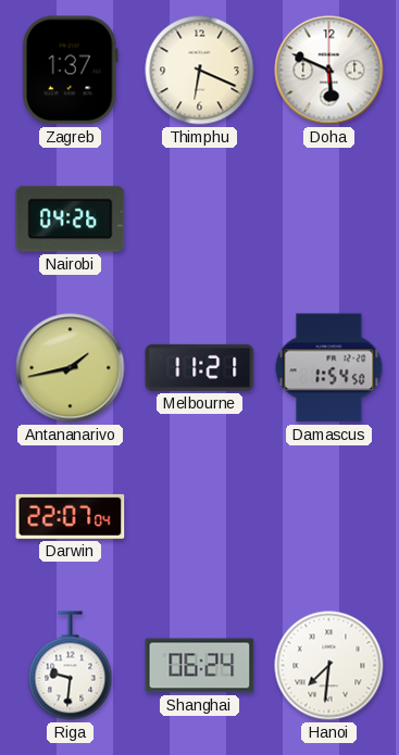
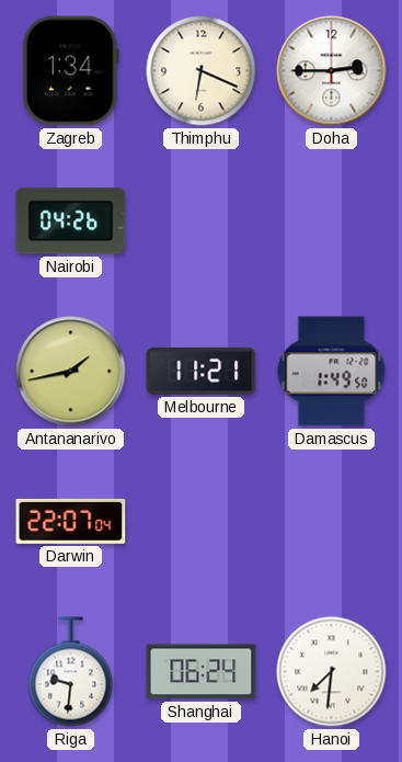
Zagreb: 1:37 -> 1:34 (70, 71)
Doha: 5:49 -> 2:45 (332, 71)
Damascus: 1:54 -> 1:49 (332, 372)
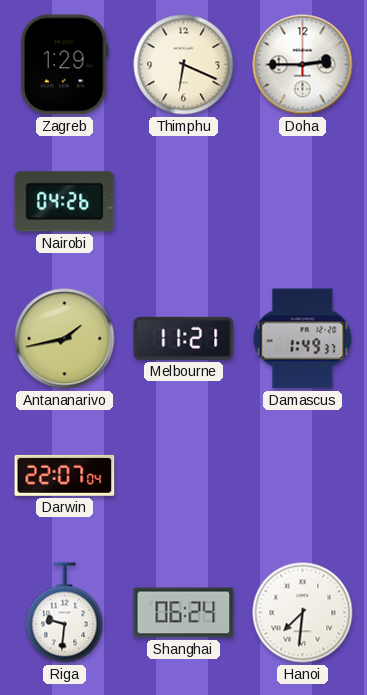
Zagreb: 1:34 -> 1:29 (64, 65)
Damascus: 1:49:50 -> 1:49:37 (303, 339)
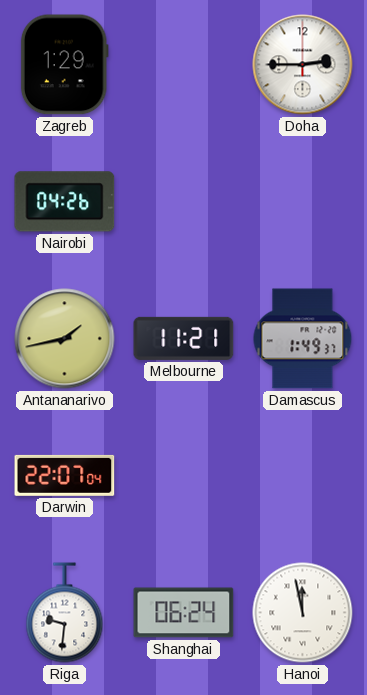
Thimphu: 6:19 -> none (184, 65)
Hanoi: 7:31 -> 11:58 (303, 613)
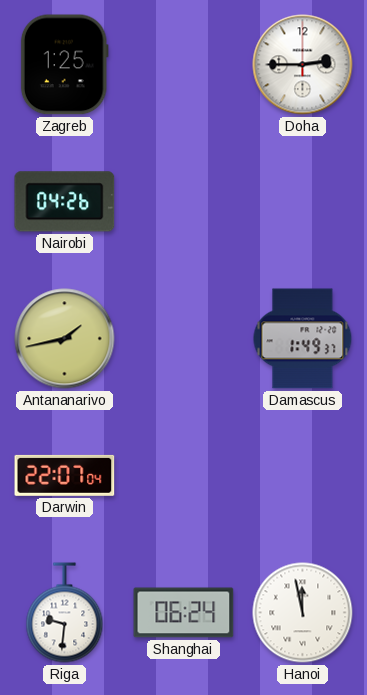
Zagreb: 1:29 -> 1:25 (64, 65)
Melbourne: 11:21 -> none (184, 338)
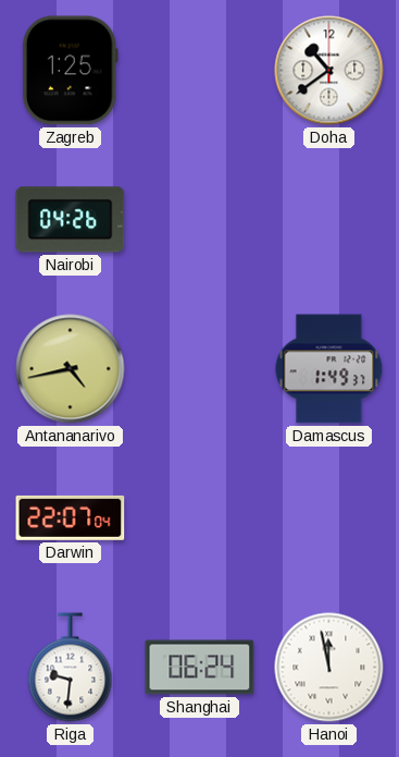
Doha: 2:45 -> 10:39 (329, 71)
Antananarivo: 1:43 -> 4:43 (71, 369)
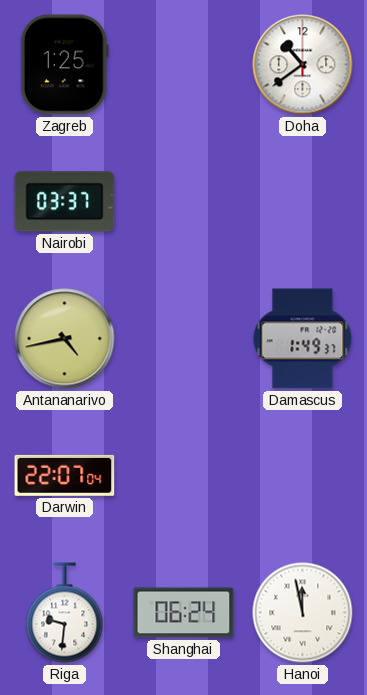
Nairobi: 04:26 -> 03:37 (65, 202)
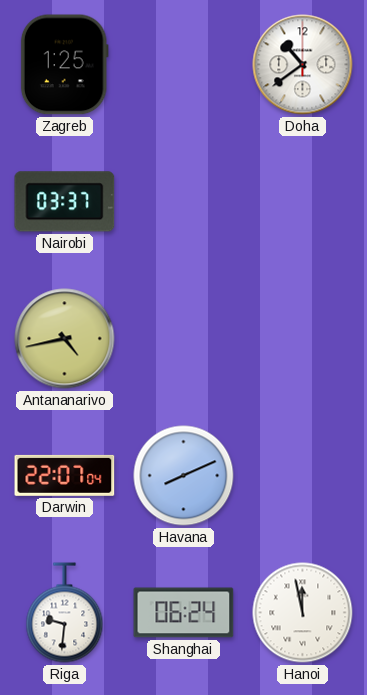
Damascus: 1:49 -> none (303, 339)
Havana: none -> 8:11 (184, 476)
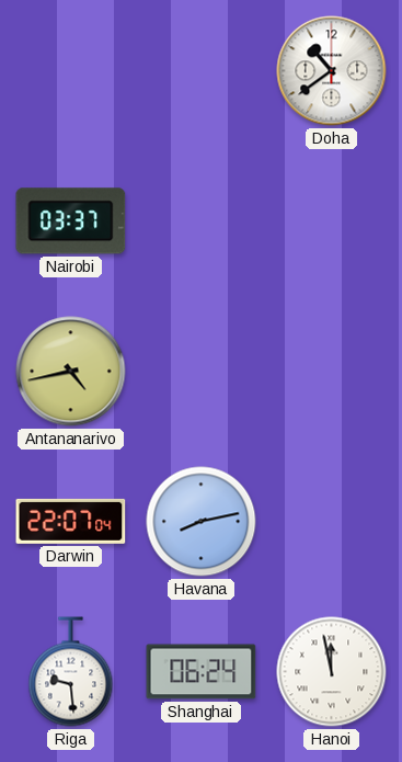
Zagreb: 1:25 -> none (64, 65)
Havana: 8:11 -> 8:13 (202, 522)
Riga: 9:31 -> 9:29 (71, 672)
